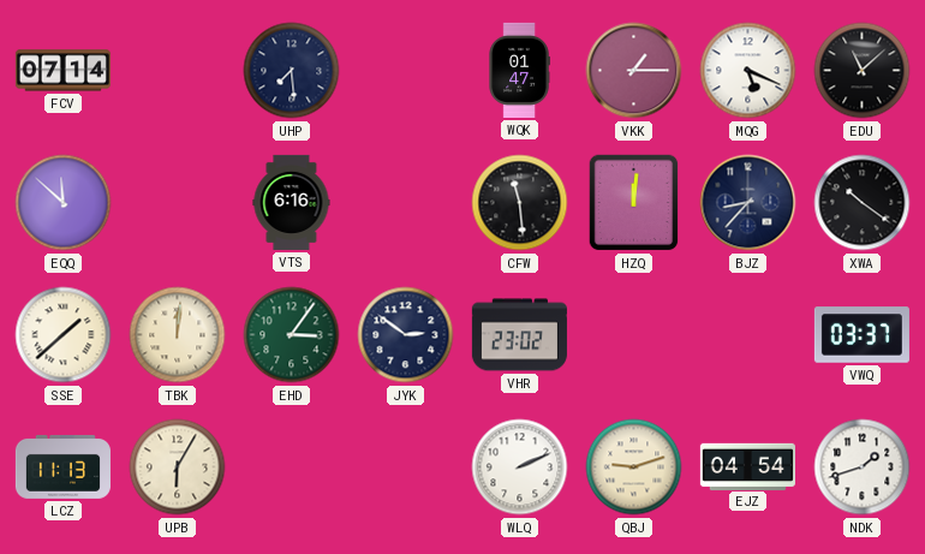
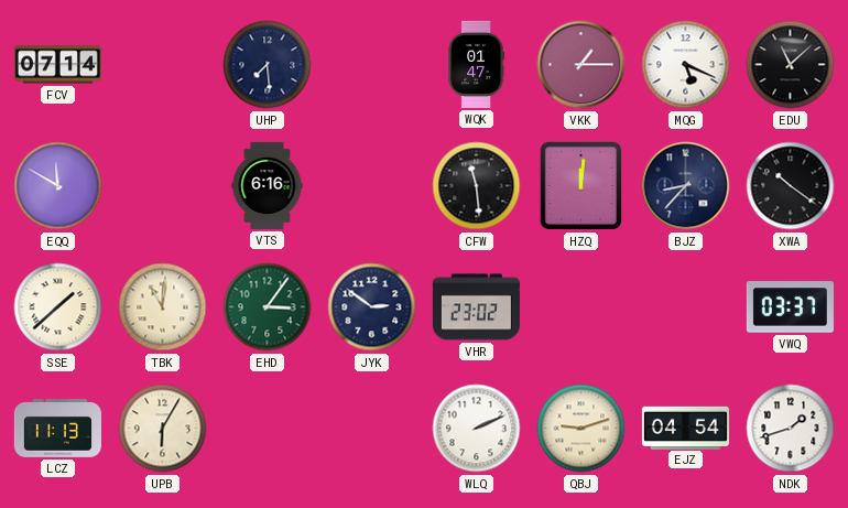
EQQ: 11:52 -> 11:50 (58, 186)
TBK: 12:01 -> 11:01 (163, 307)
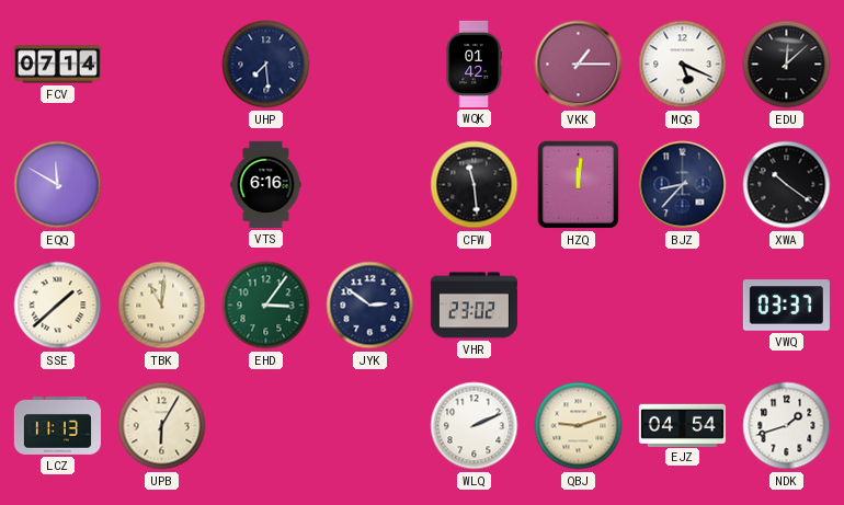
WQK: 01:47 -> 01:42 (474, 64)
EDU: 11:08 -> 12:08 (787, 65)
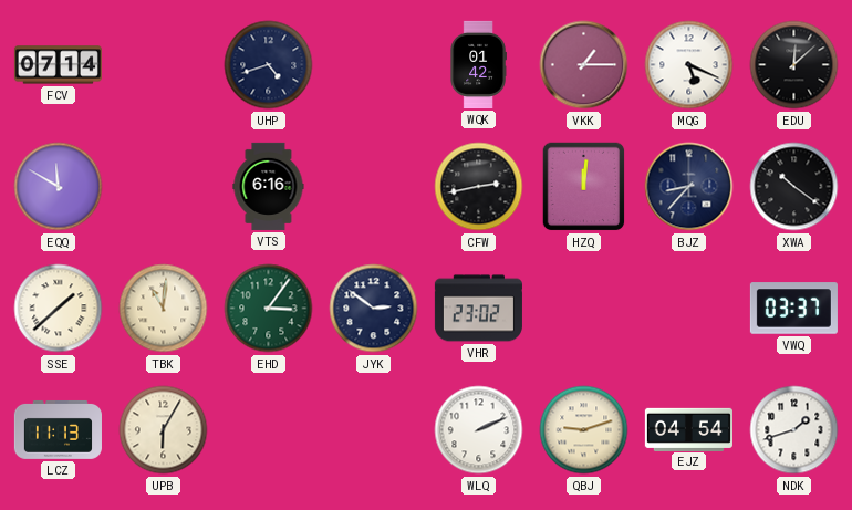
UHP: 7:29 -> 4:42 (269, 65)
CFW: 11:29 -> 2:43 (479, 187)
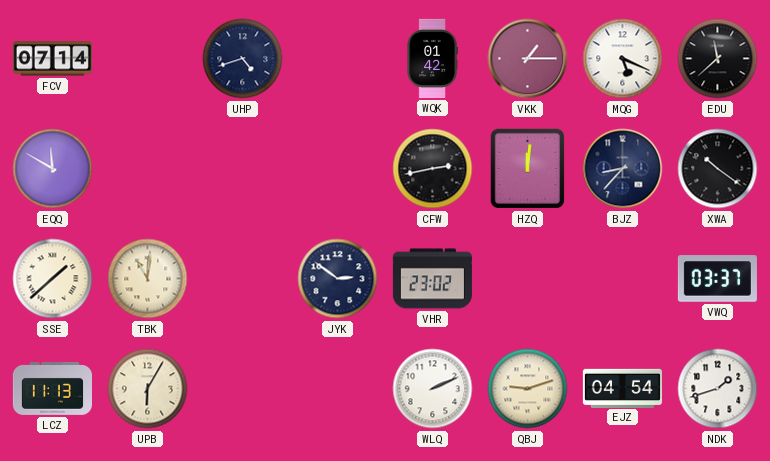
EDU: 12:08 -> 11:38 (718, 59)
VTS: 6:16 -> none (269, 186)
EHD: 3:06 -> none (269, 309)
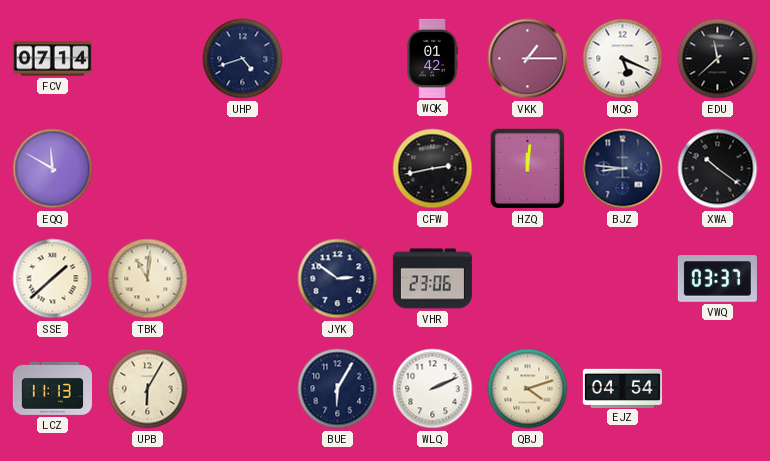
BJZ: 8:37 -> 8:46 (623, 169)
VHR: 23:02 -> 23:06 (432, 279)
BUE: none -> 6:05 (338, 389)
QBJ: 9:12 -> 4:12 (528, 389)
NDK: 1:42 -> none (718, 389)
